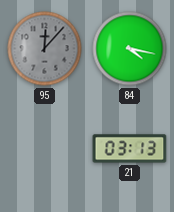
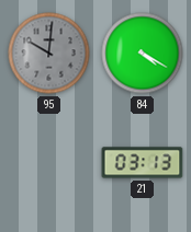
95: 12:07 -> 10:01 (49, 54)
84: 4:17 -> 4:20 (143, 54)
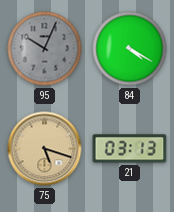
95: 10:01 -> 10:04 (45, 49)
75: none -> 5:18 (45, 149)
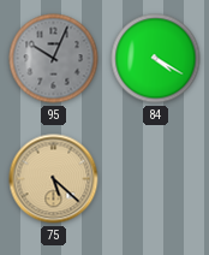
75: 5:18 -> 5:22 (54, 179)
21: 03:13 -> none (130, 149)
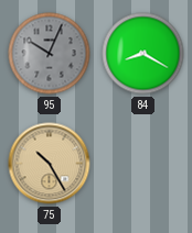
84: 4:20 -> 8:20 (143, 54)
75: 5:22 -> 10:25 (50, 164)
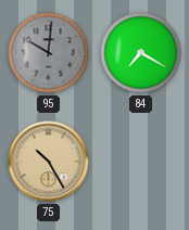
95: 10:04 -> 10:01 (49, 53)
84: 8:20 -> 7:20 (141, 53)
